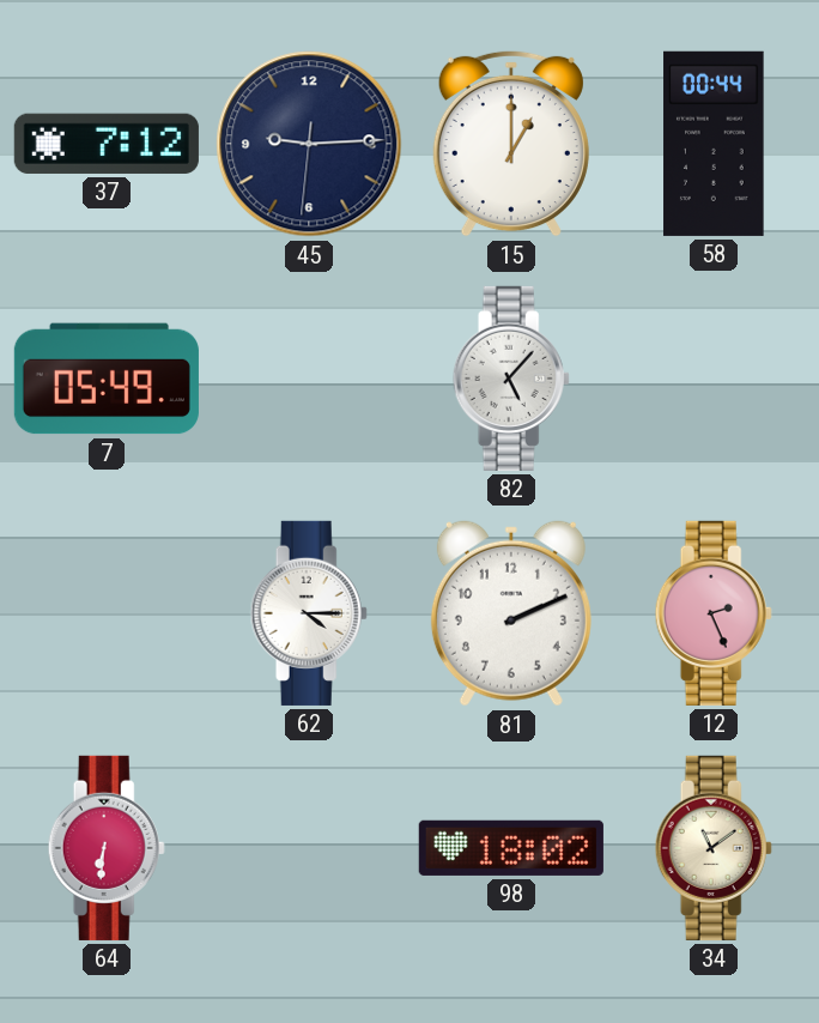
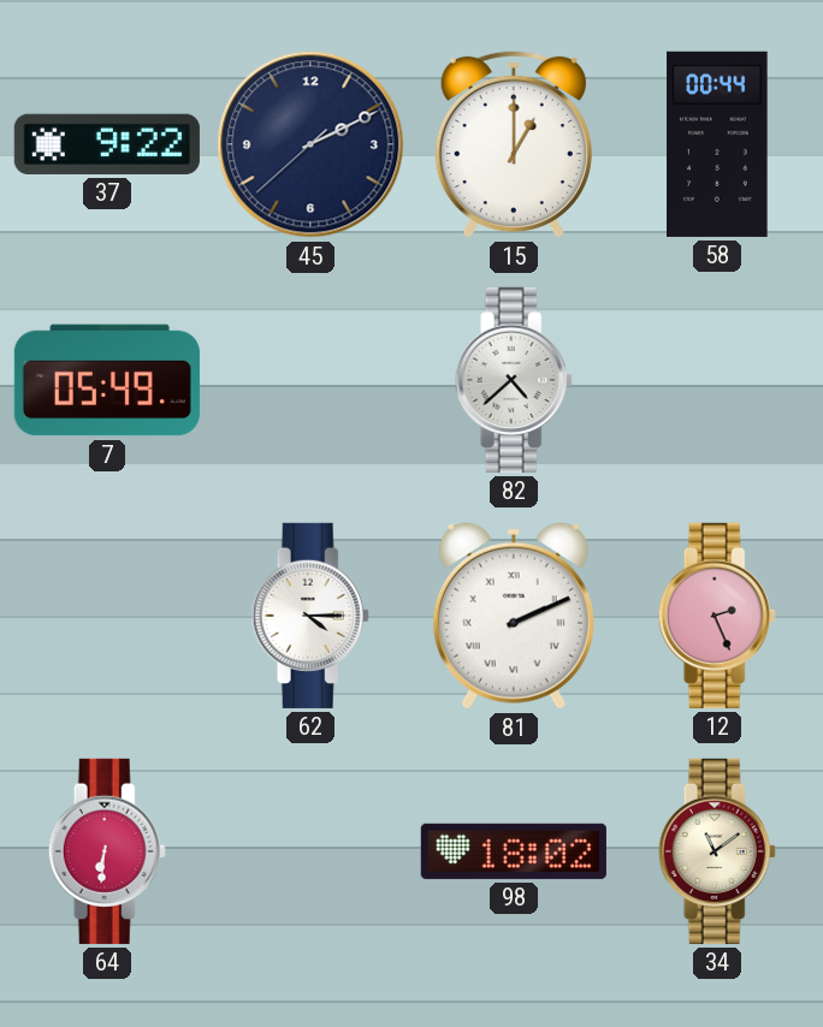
37: 7:12 -> 9:22 (107, 144)
45: 9:14 -> 2:10 (310, 144)
82: 5:07 -> 4:38 (514, 380)
81 numerals: Arabic -> Roman (514, 616)
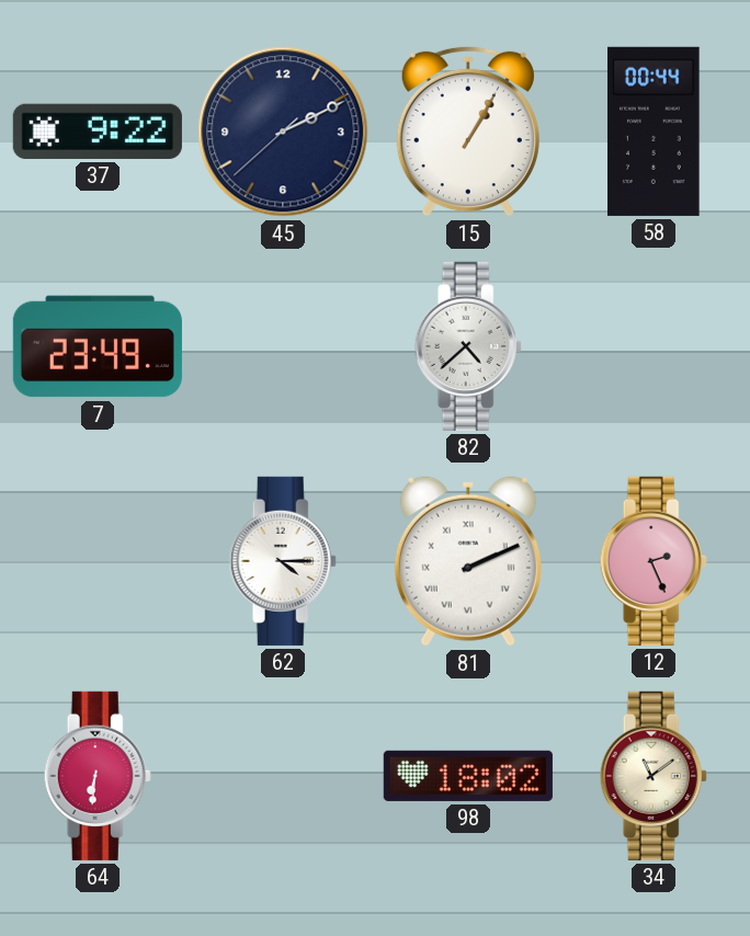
15: 1:00 -> 1:05 (468, 132)
7: 05:49 -> 23:49 (98, 346)
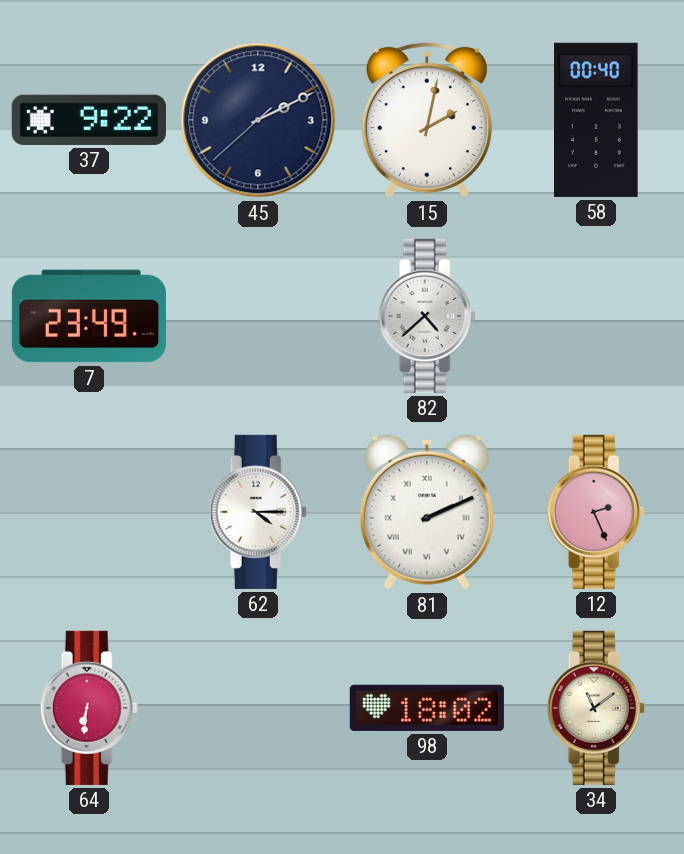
15: 1:05 -> 2:02 (427, 120)
58: 00:44 -> 00:40 (596, 120)
